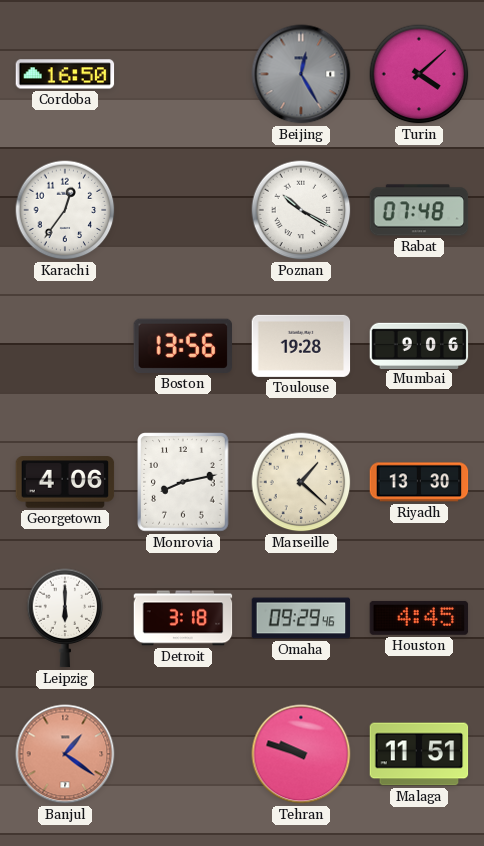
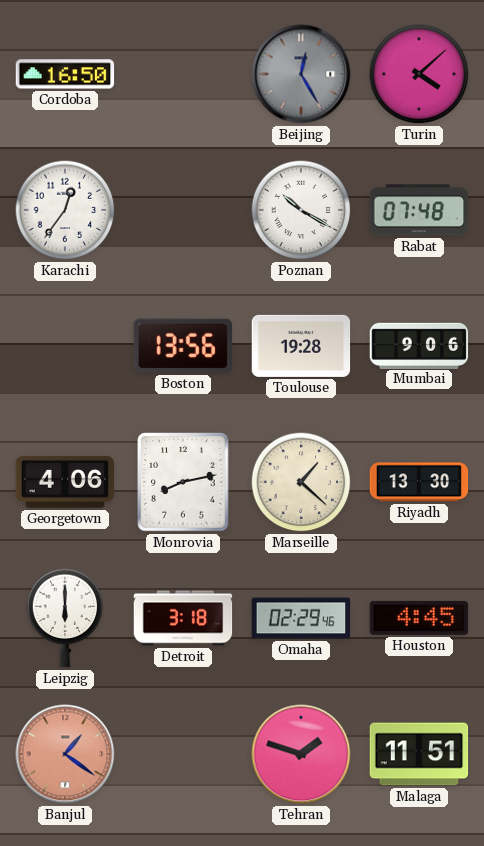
Omaha: 09:29 -> 02:29 (301, 618)
Tehran: 9:48 -> 1:48 (301, 754)
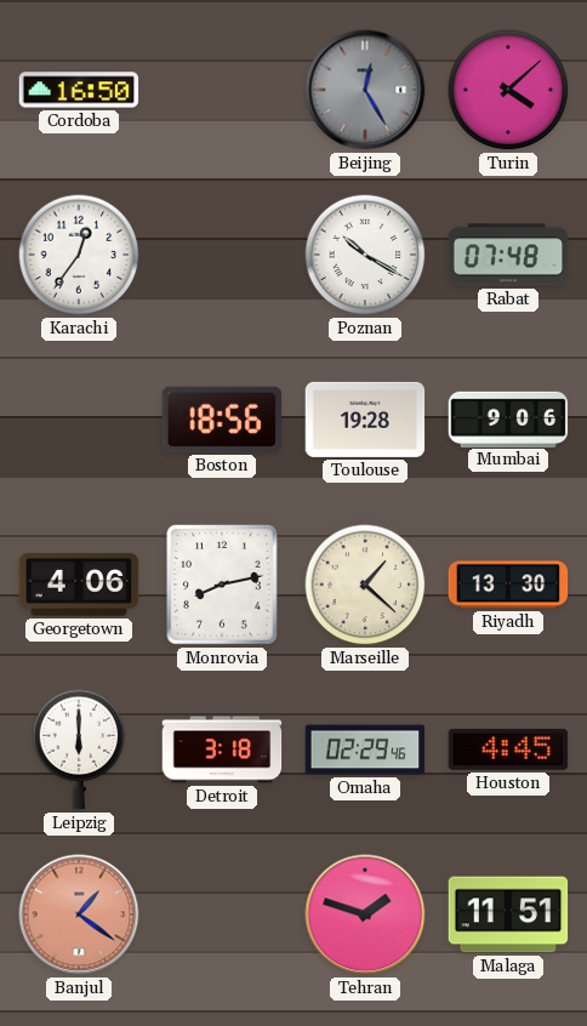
Boston: 13:56 -> 18:56 (221, 420)
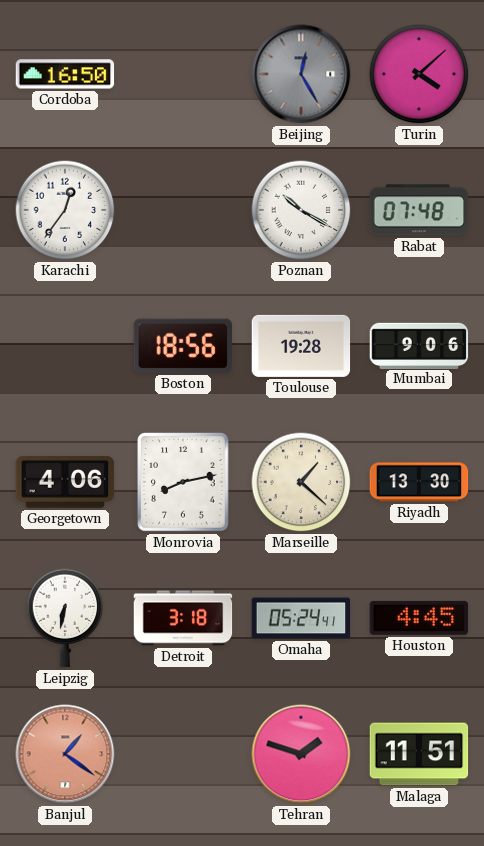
Leipzig: 6:00 -> 6:32 (65, 618)
Omaha: 02:29 -> 05:24 (301, 618)
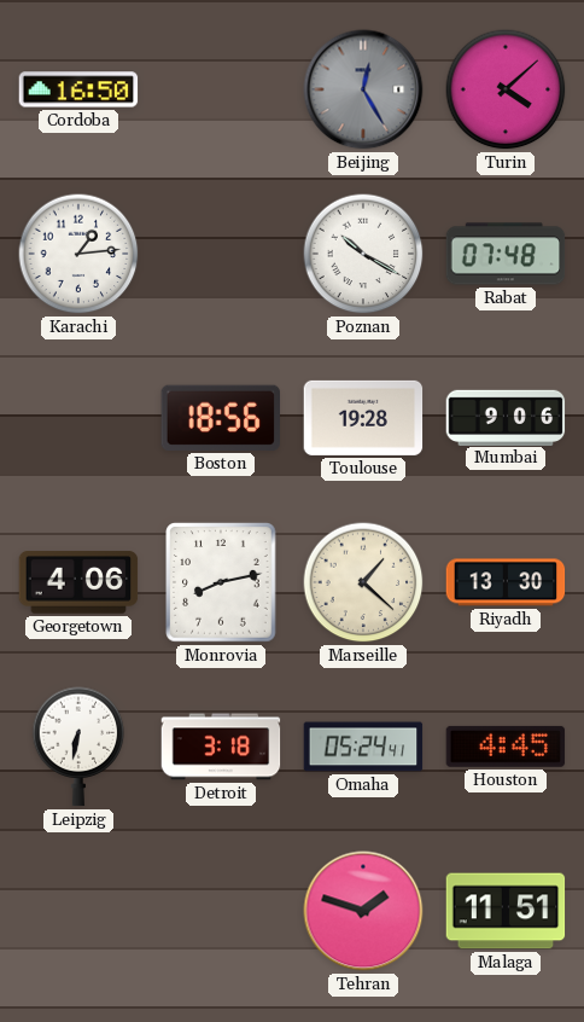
Karachi: 12:36 -> 1:14 (78, 254)
Banjul: 1:21 -> none (65, 754)
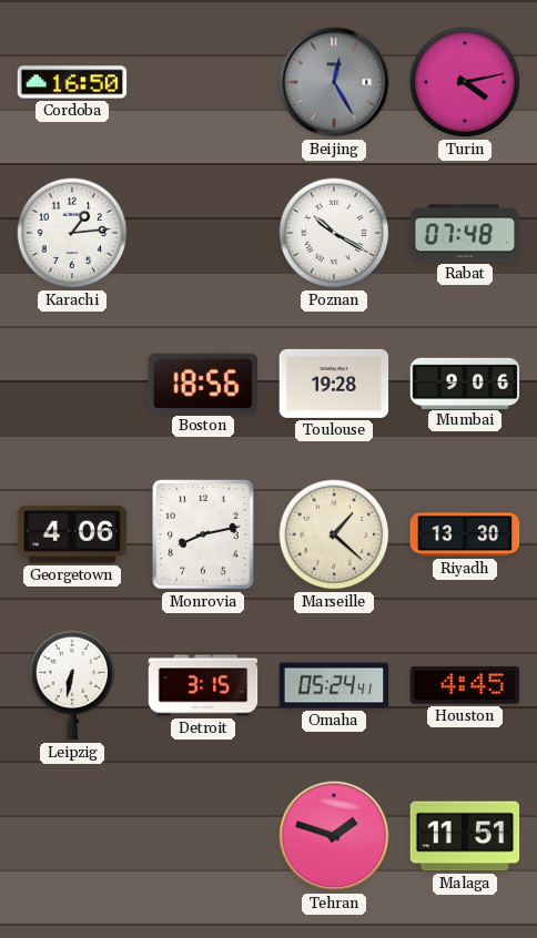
Turin: 4:08 -> 4:13 (465, 82)
Detroit: 3:18 -> 3:15 (203, 685)
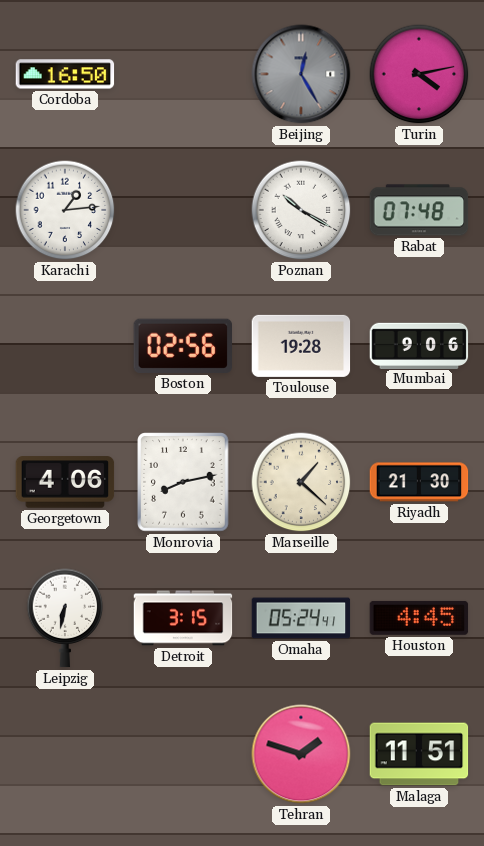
Boston: 18:56 -> 02:56 (182, 346)
Riyadh: 13:30 -> 21:30 (419, 482)
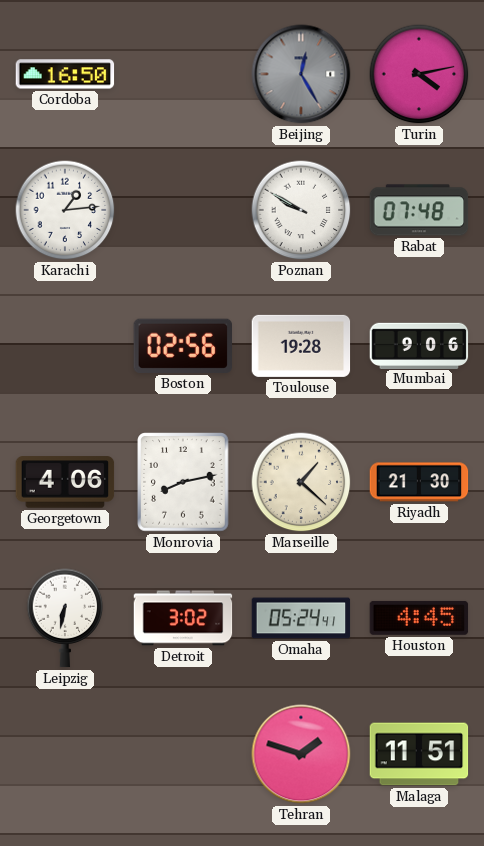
Poznan: 10:20 -> 9:50 (301, 210)
Detroit: 3:15 -> 3:02 (183, 618)
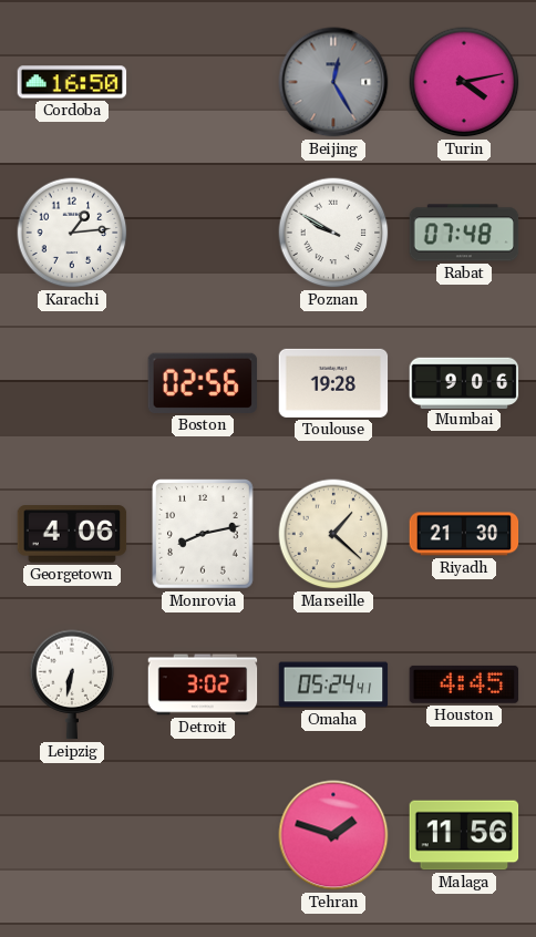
Malaga: 11:51 -> 11:56 (464, 835)
